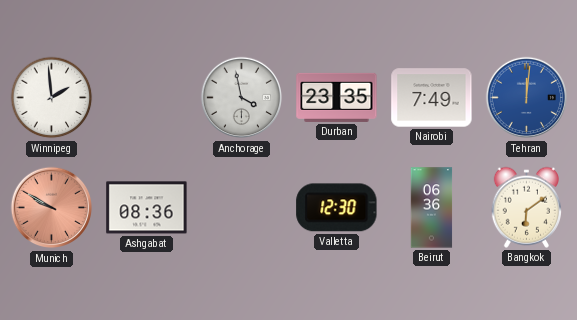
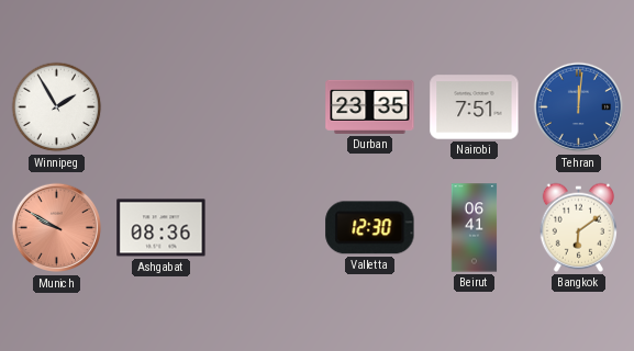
Winnipeg: 1:59 -> 1:55 (57, 107)
Anchorage: 3:58 -> none (242, 98)
Nairobi: 7:49 -> 7:51 (475, 107)
Beirut: 06:36 -> 06:41 (475, 228)
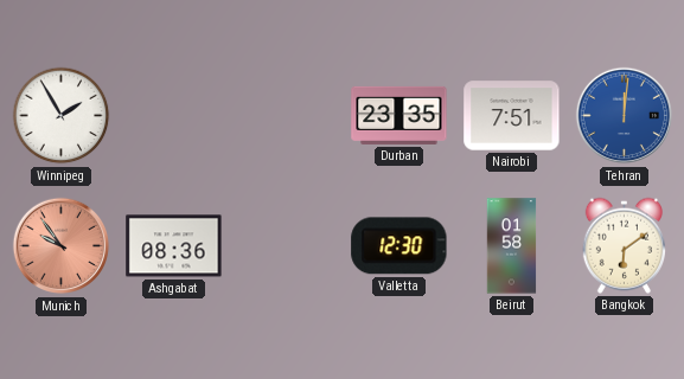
Munich: 9:50 -> 9:54 (62, 246)
Beirut: 06:41 -> 01:58 (512, 246)
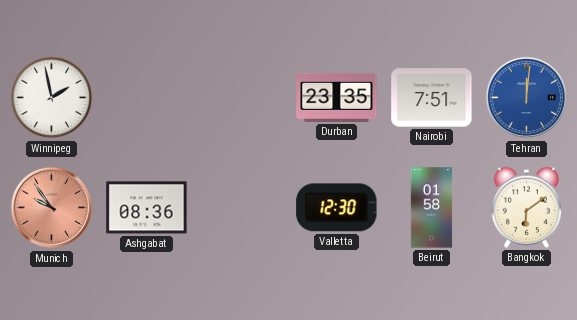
Winnipeg: 1:55 -> 1:58 (52, 98)
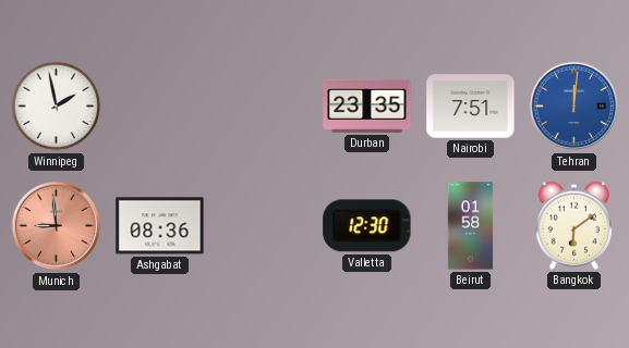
Munich: 9:54 -> 8:59 (57, 226)
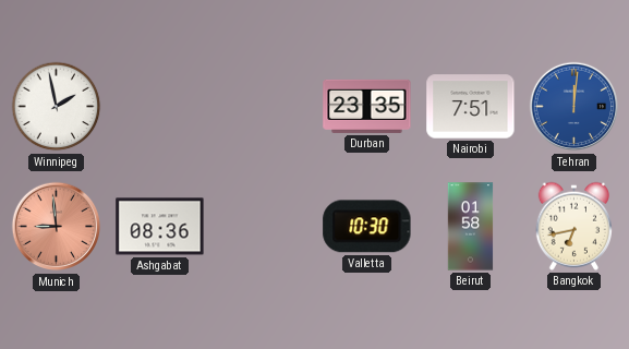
Valletta: 12:30 -> 10:30 (367, 227)
Bangkok: 6:09 -> 6:43 (573, 226)
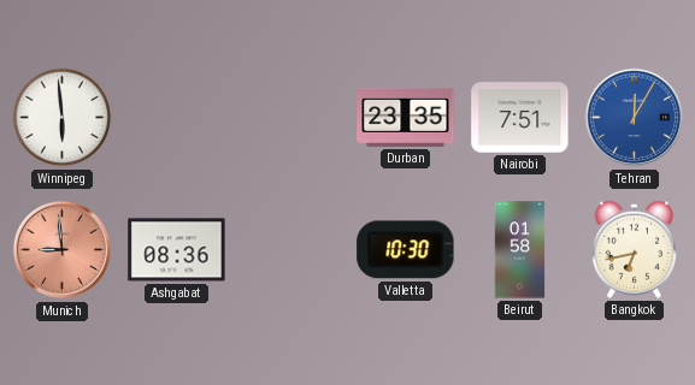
Winnipeg: 1:58 -> 5:59 (63, 118)
Tehran: 12:01 -> 12:05 (635, 118)
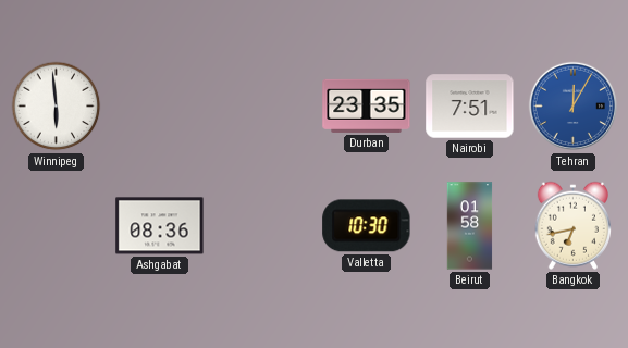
Munich: 8:59 -> none (63, 250)
